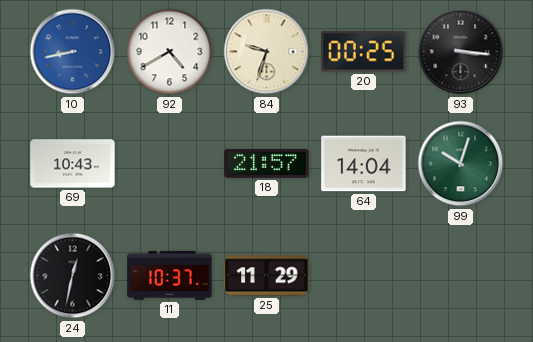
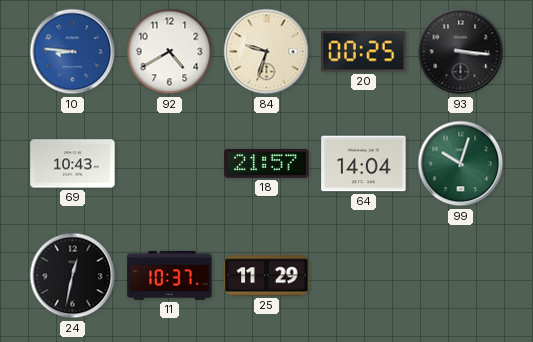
10: 8:43 -> 8:46 (73, 52)
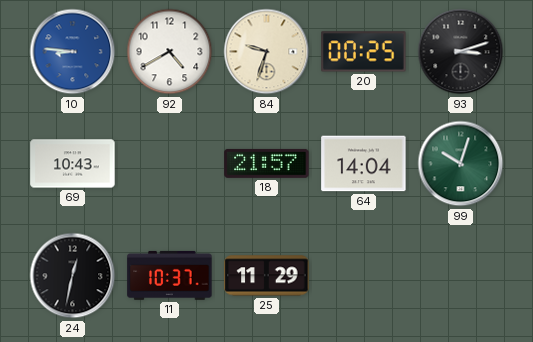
93: 3:16 -> 3:12 (461, 52)
